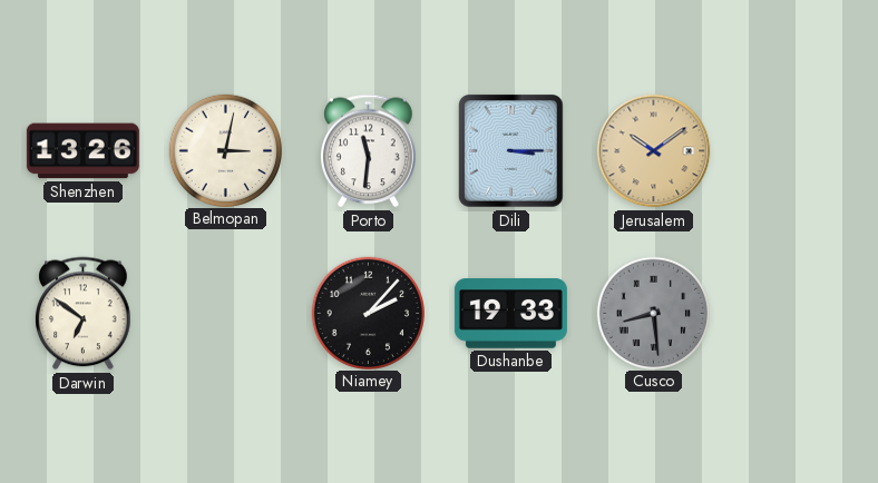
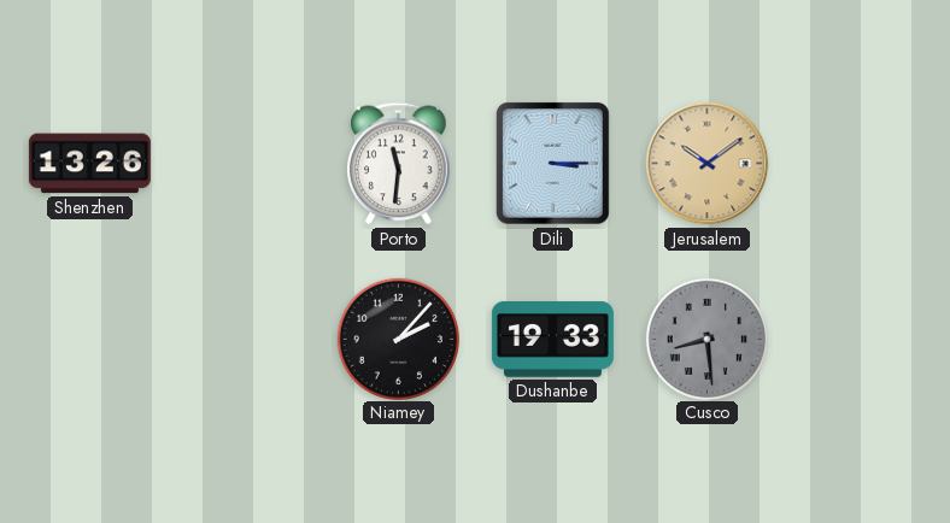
Belmopan: 3:02 -> none (225, 150)
Darwin: 6:51 -> none (84, 314)
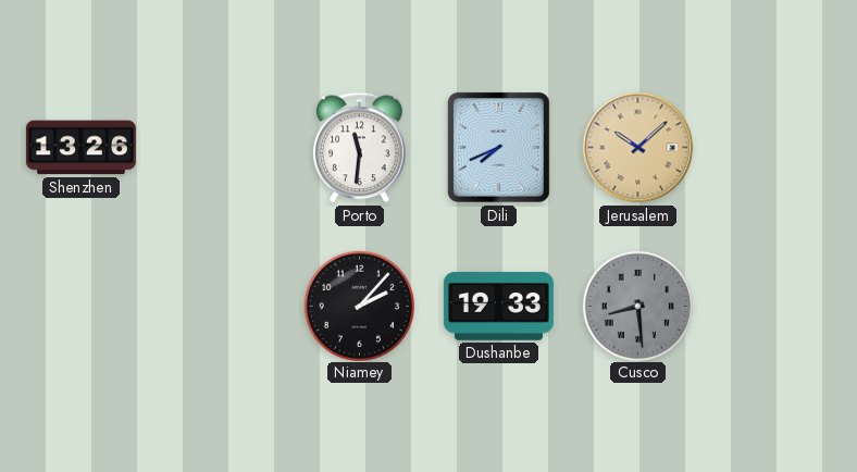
Dili: 3:15 -> 7:41 (499, 148)
Jerusalem: 10:09 -> 10:08 (638, 148)
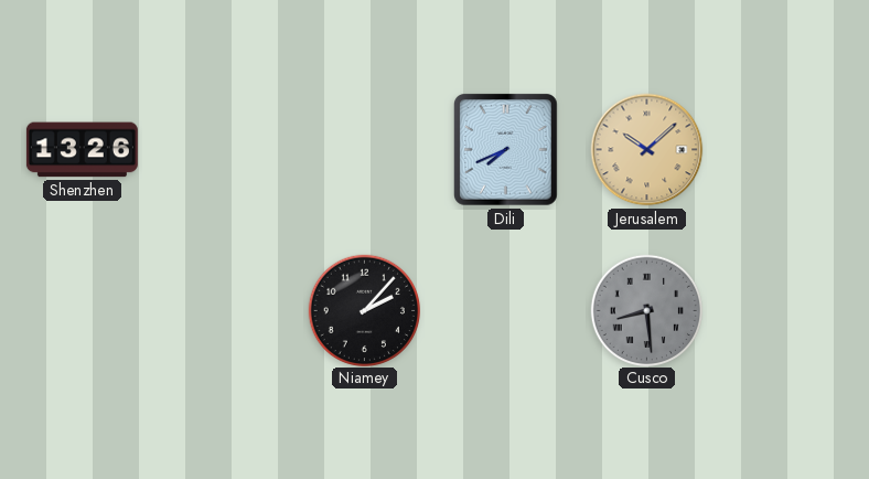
Porto: 11:31 -> none (360, 148)
Dushanbe: 19:33 -> none (498, 307)
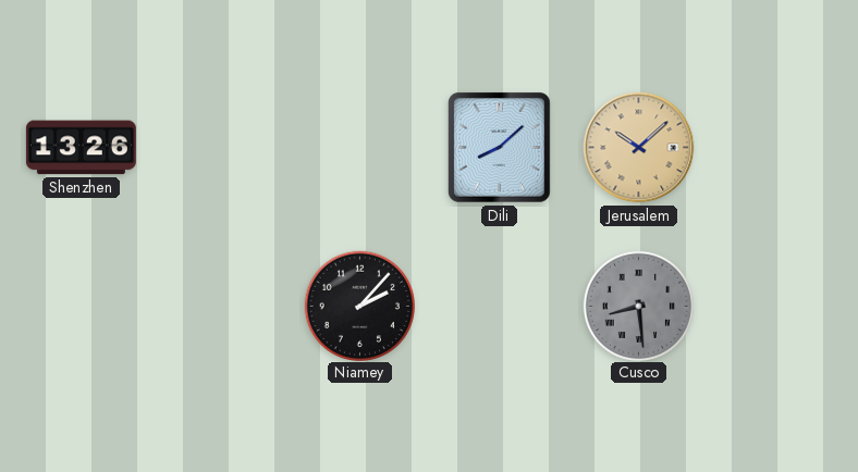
Dili: 7:41 -> 8:08 (500, 148)
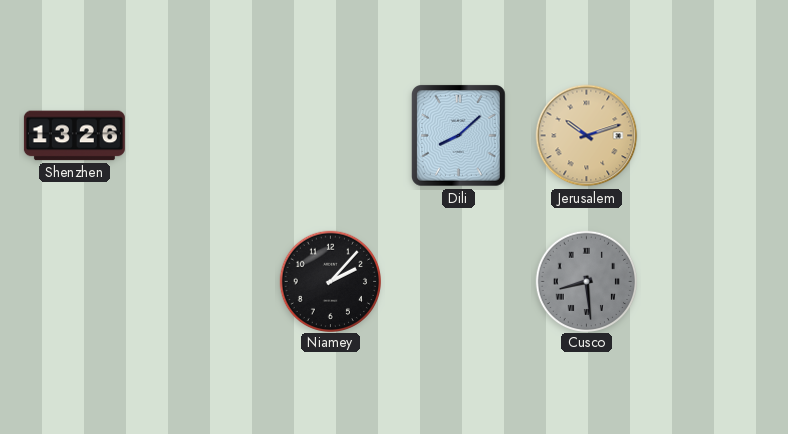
Jerusalem: 10:08 -> 10:12 (587, 136)
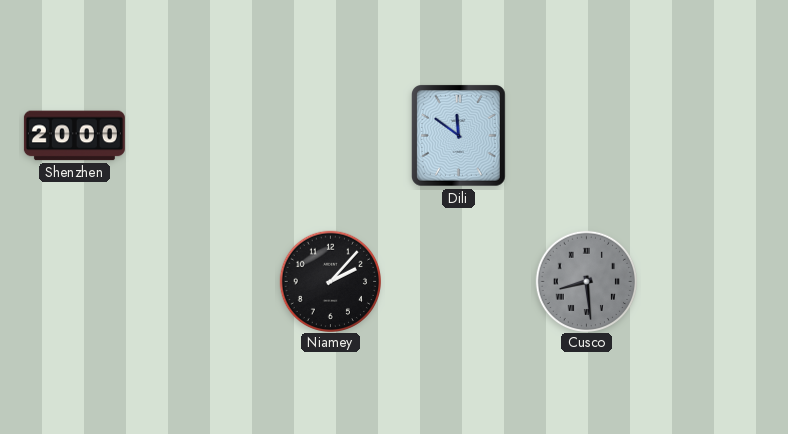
Shenzhen: 13:26 -> 20:00 (74, 136)
Dili: 8:08 -> 11:51 (459, 136)
Jerusalem: 10:12 -> none (587, 136)
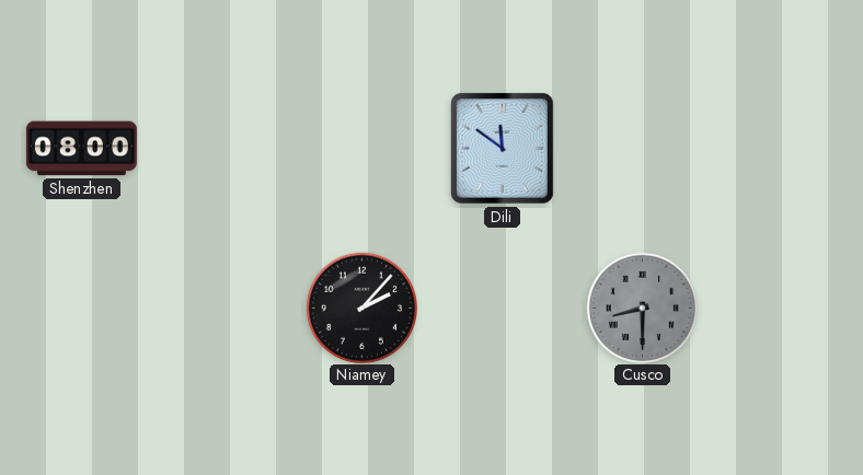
Shenzhen: 20:00 -> 08:00 (81, 149)
Cusco: 8:29 -> 8:30 (642, 308)
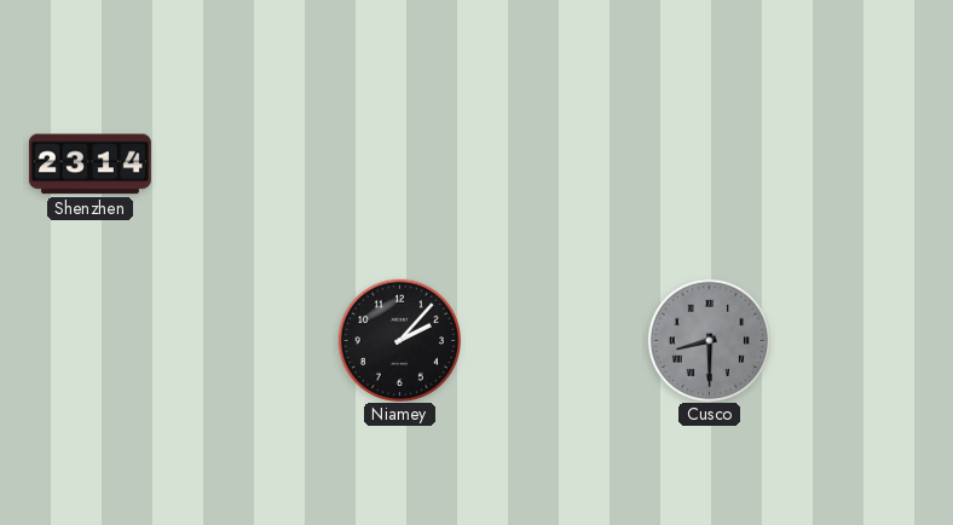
Shenzhen: 08:00 -> 23:14 (89, 165)
Dili: 11:51 -> none (503, 149)
